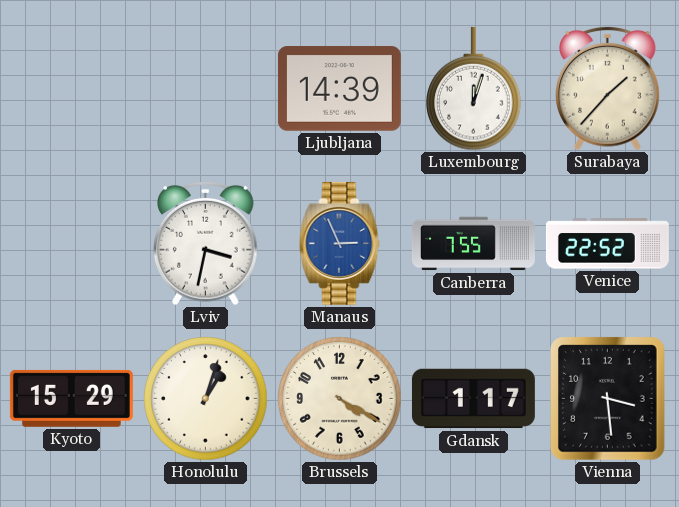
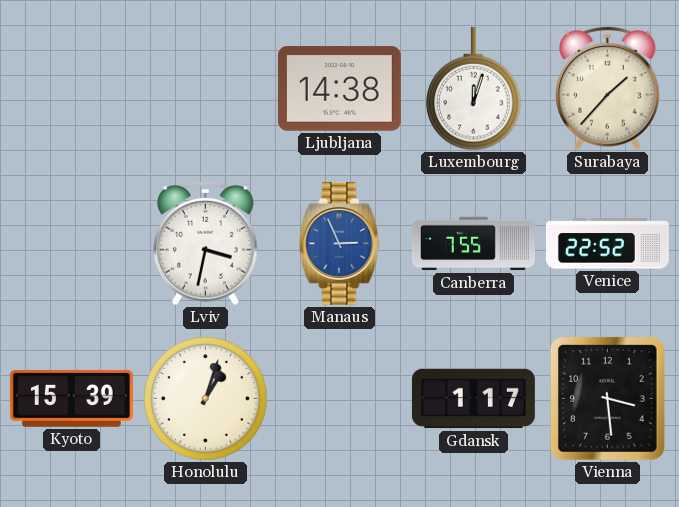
Ljubljana: 14:39 -> 14:38 (339, 89)
Kyoto: 15:29 -> 15:39 (71, 398)
Brussels: 4:20 -> none (340, 399)
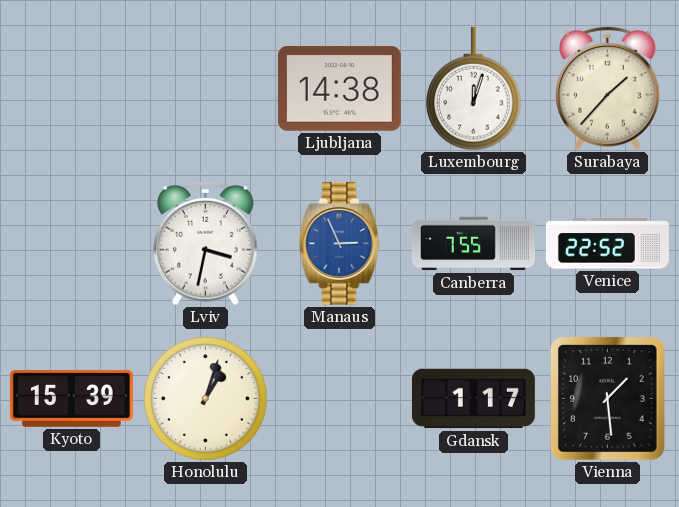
Vienna: 3:29 -> 1:29 (608, 399)
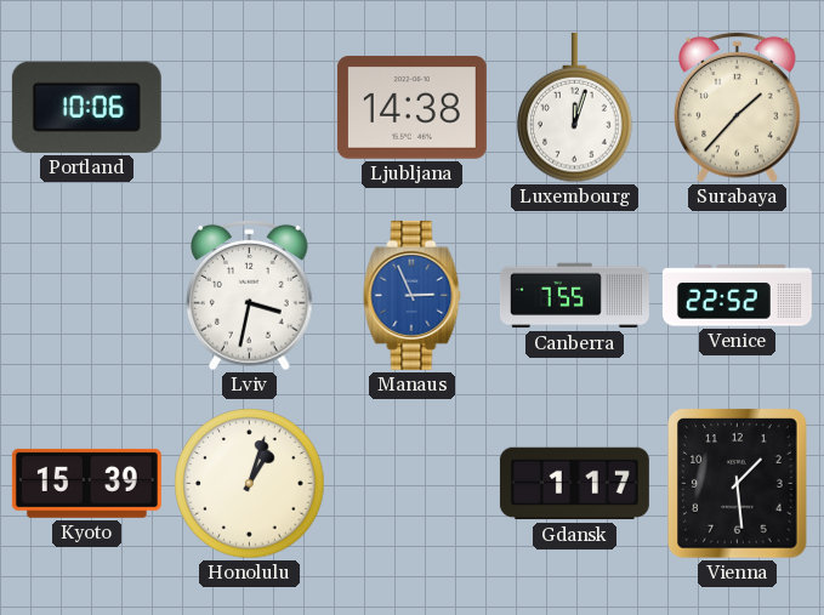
Portland: none -> 10:06 (86, 107)
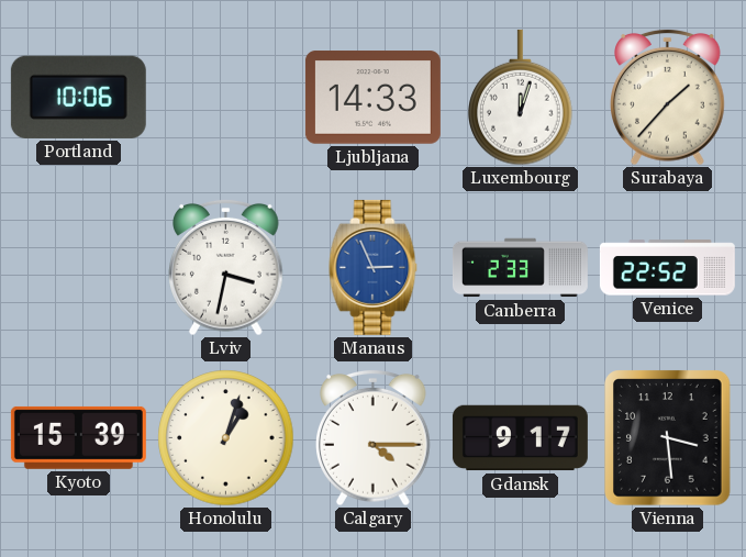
Ljubljana: 14:38 -> 14:33 (372, 98)
Canberra: 7:55 -> 2:33 (520, 268)
Calgary: none -> 4:15 (374, 437)
Gdansk: 1:17 -> 9:17 (520, 438)
Vienna: 1:29 -> 3:29 (668, 438)
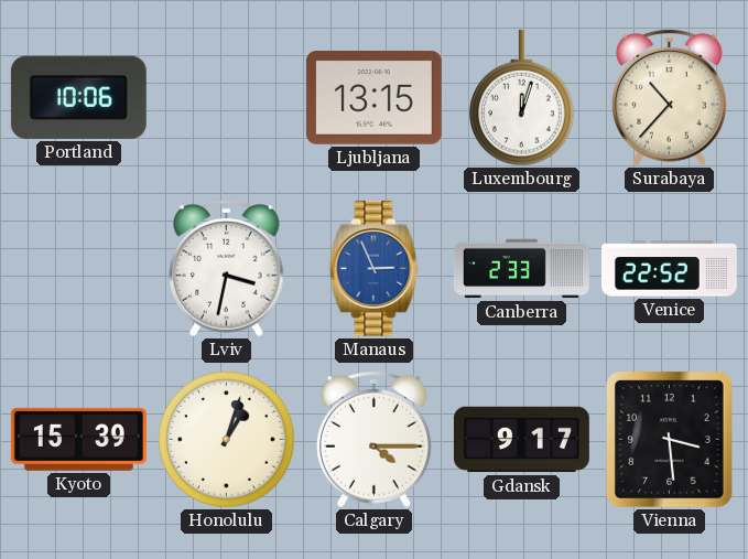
Ljubljana: 14:33 -> 13:15 (373, 98)
Surabaya: 1:37 -> 10:37 (670, 97)
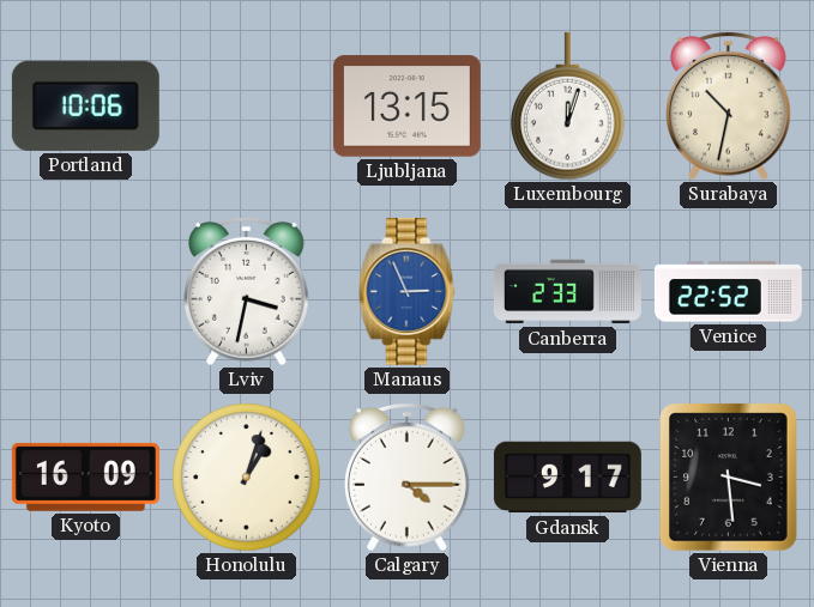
Surabaya: 10:37 -> 10:32 (729, 105)
Kyoto: 15:39 -> 16:09 (85, 477)
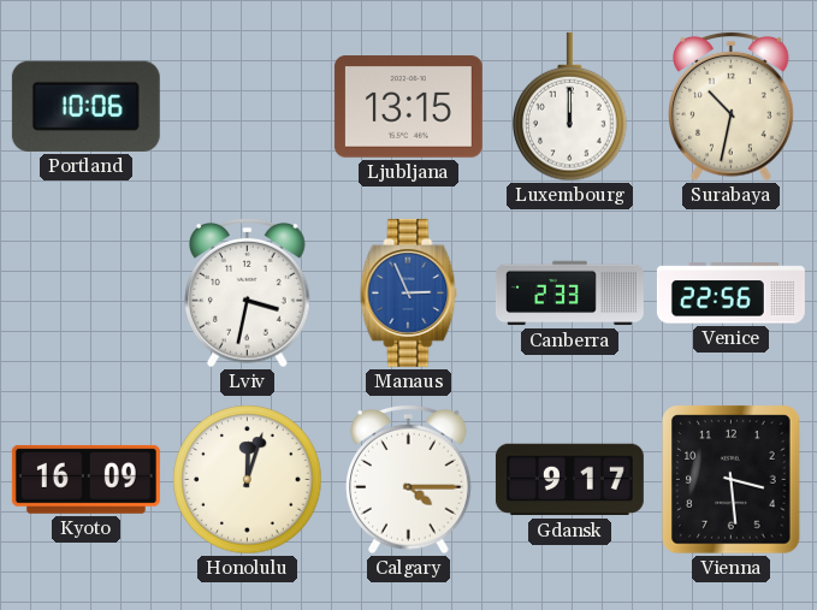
Luxembourg: 12:03 -> 12:00 (570, 107)
Venice: 22:52 -> 22:56 (730, 294)
Honolulu: 1:03 -> 12:03 (248, 480)
